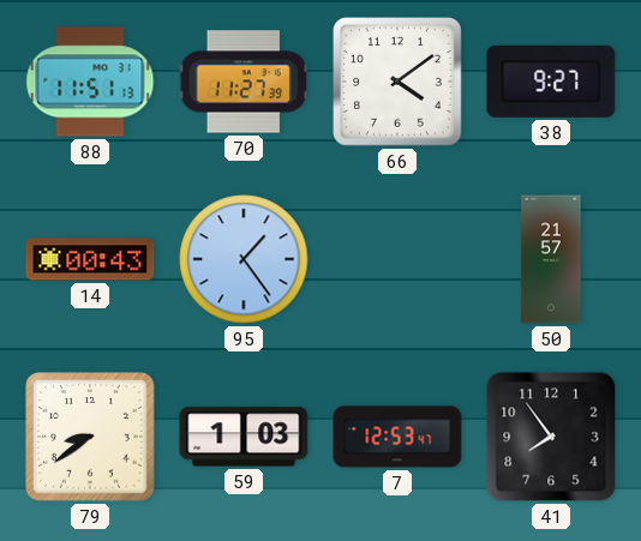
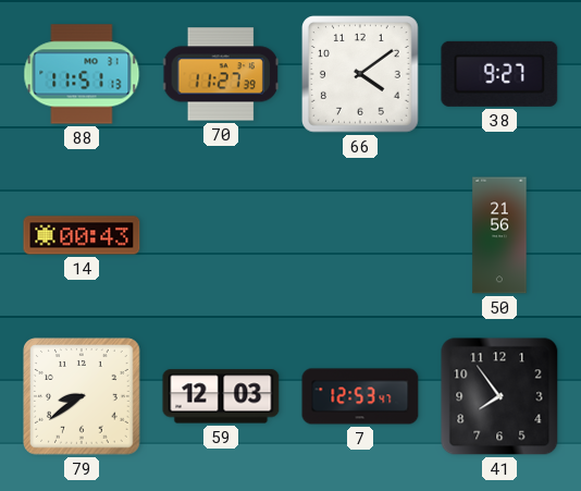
95: 1:24 -> none (244, 259)
50: 21:57 -> 21:56 (499, 235)
59: 1:03 -> 12:03 (221, 396)
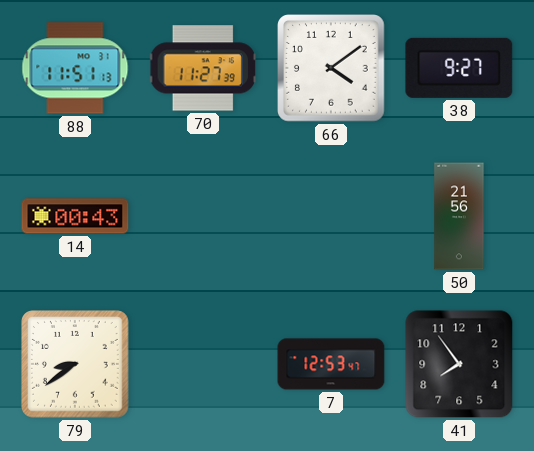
59: 12:03 -> none (221, 396)
